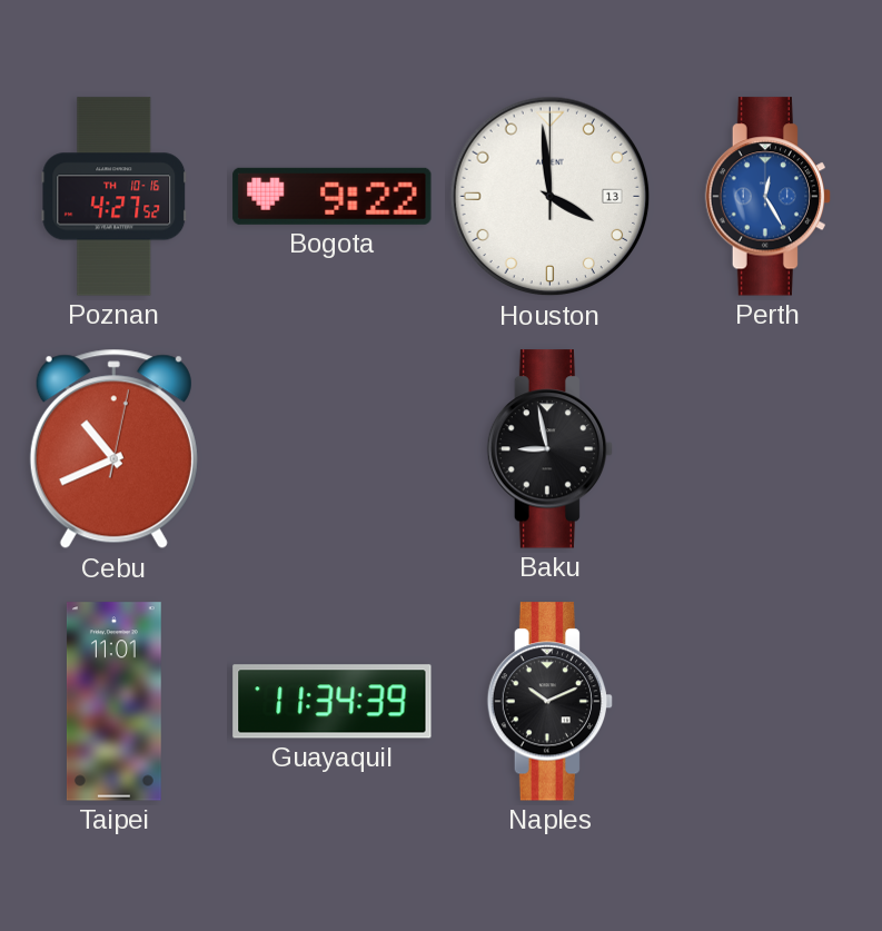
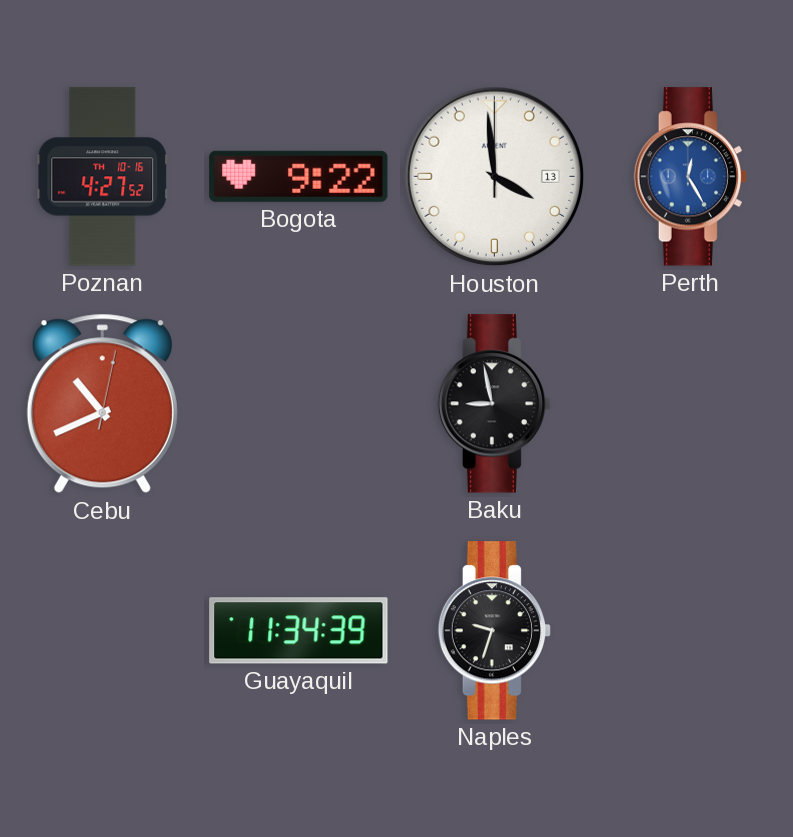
Taipei: 11:01 -> none (113, 702)
Naples: 10:11 -> 9:33 (494, 631)
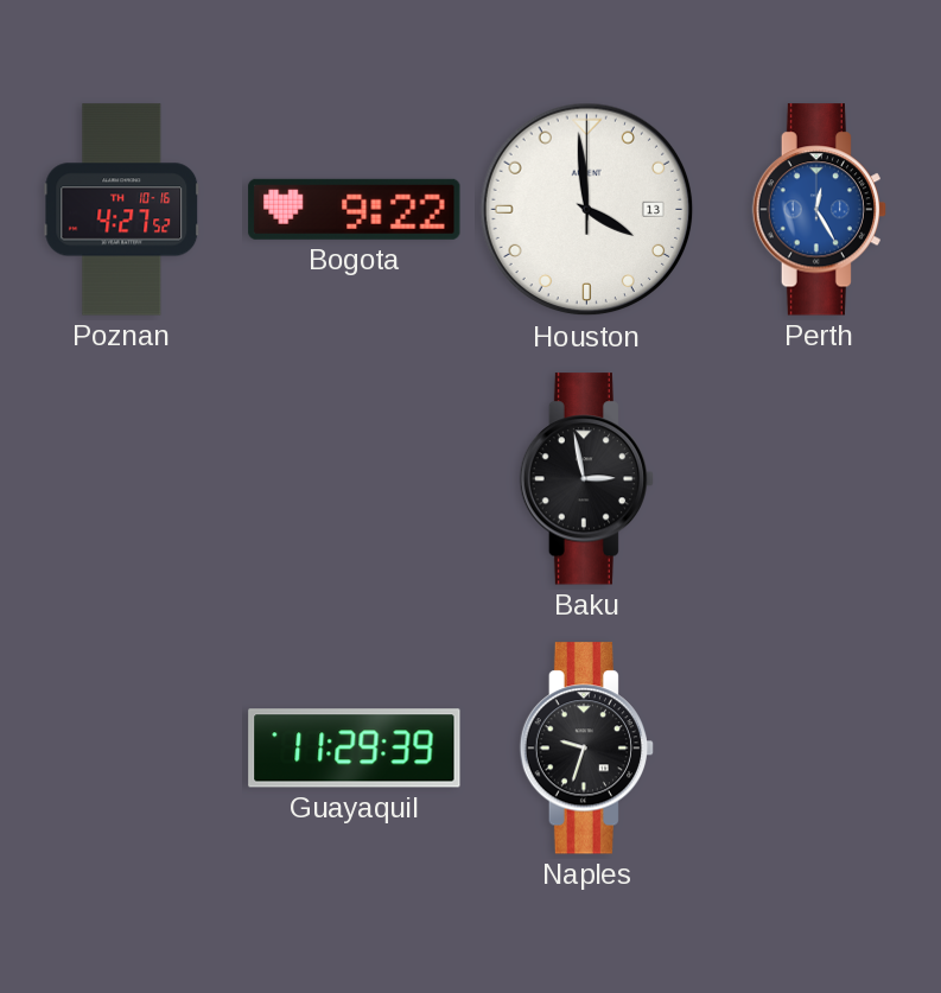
Cebu: 10:41 -> none (102, 404)
Baku: 8:58 -> 2:58 (586, 479)
Guayaquil: 11:34 -> 11:29 (355, 749)
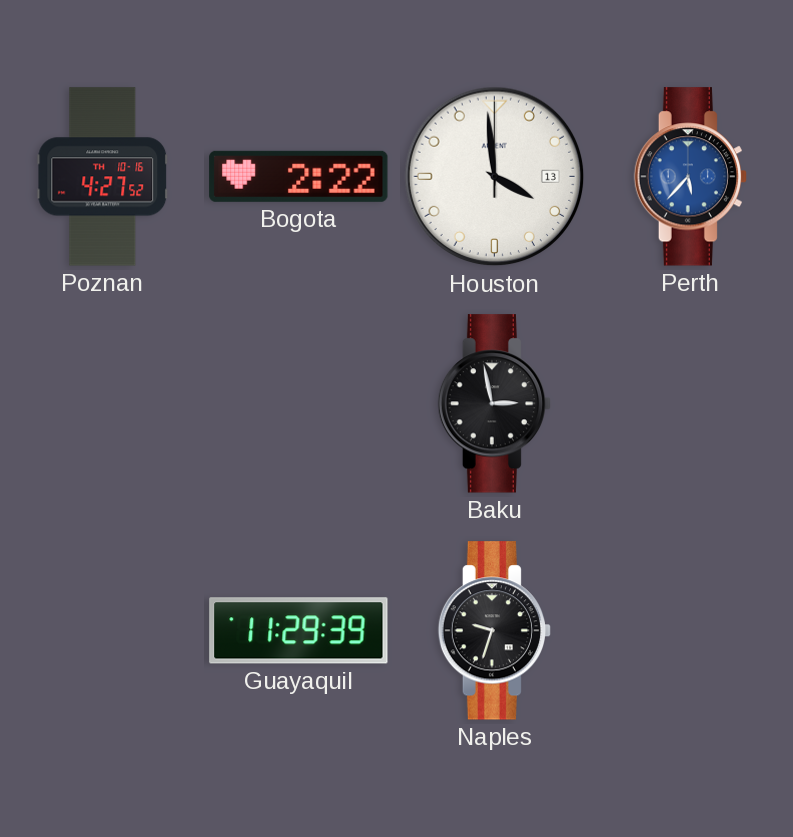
Bogota: 9:22 -> 2:22 (299, 176)
Perth: 12:25 -> 5:37 (690, 177)
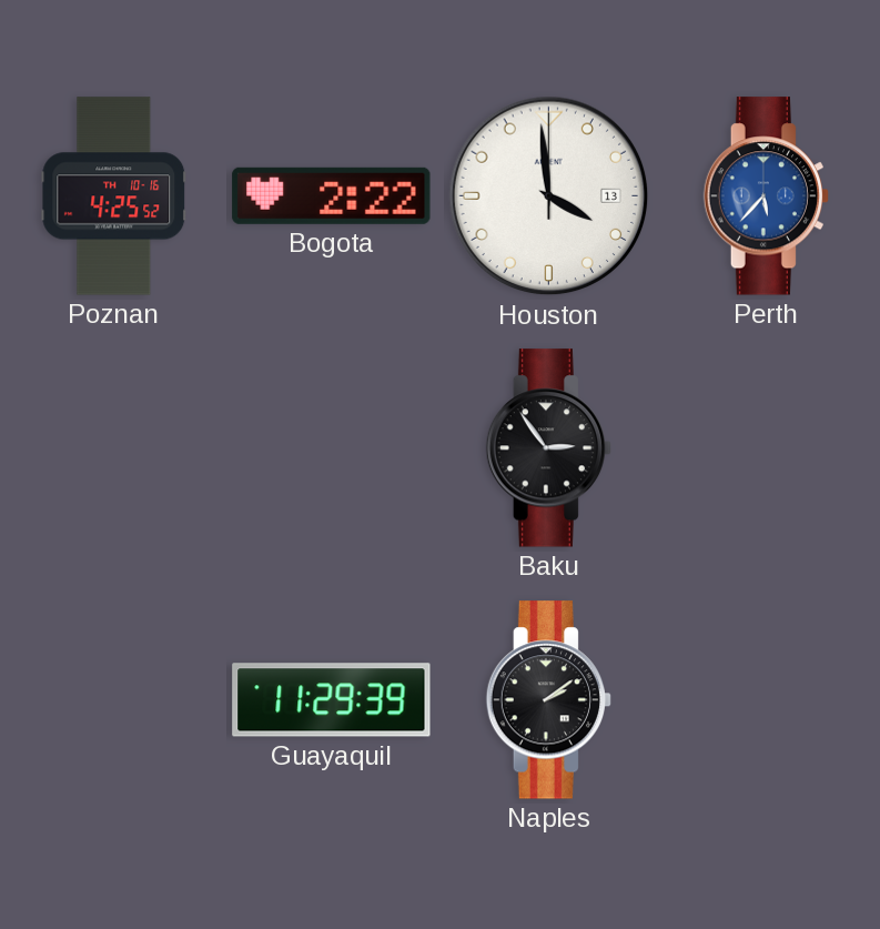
Poznan: 4:27 -> 4:25 (114, 196)
Baku: 2:58 -> 2:54 (548, 448)
Naples: 9:33 -> 2:09 (548, 700)
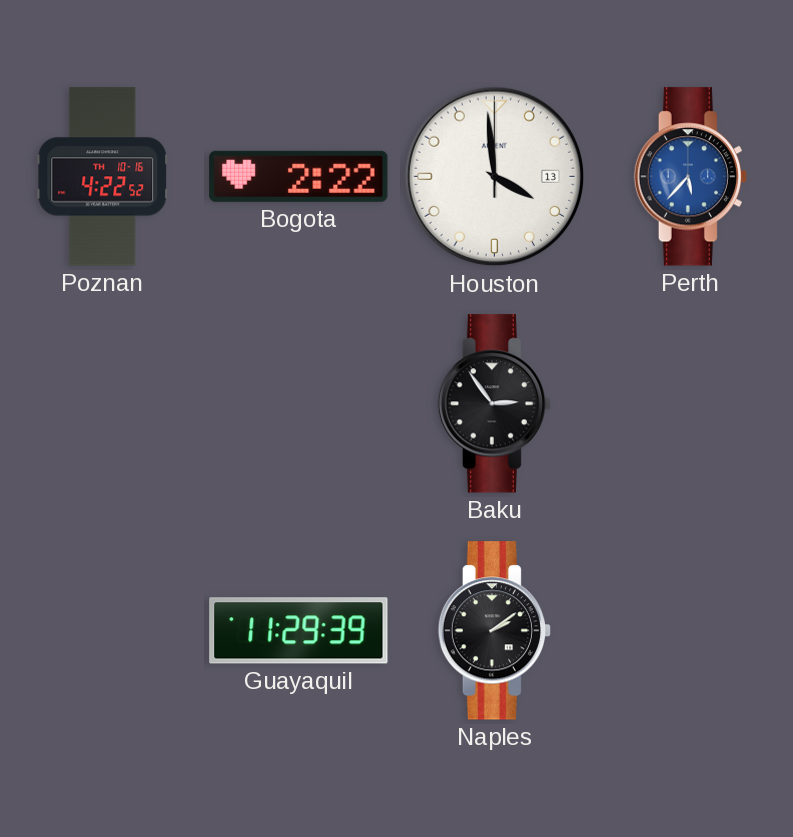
Poznan: 4:25 -> 4:22 (103, 177)
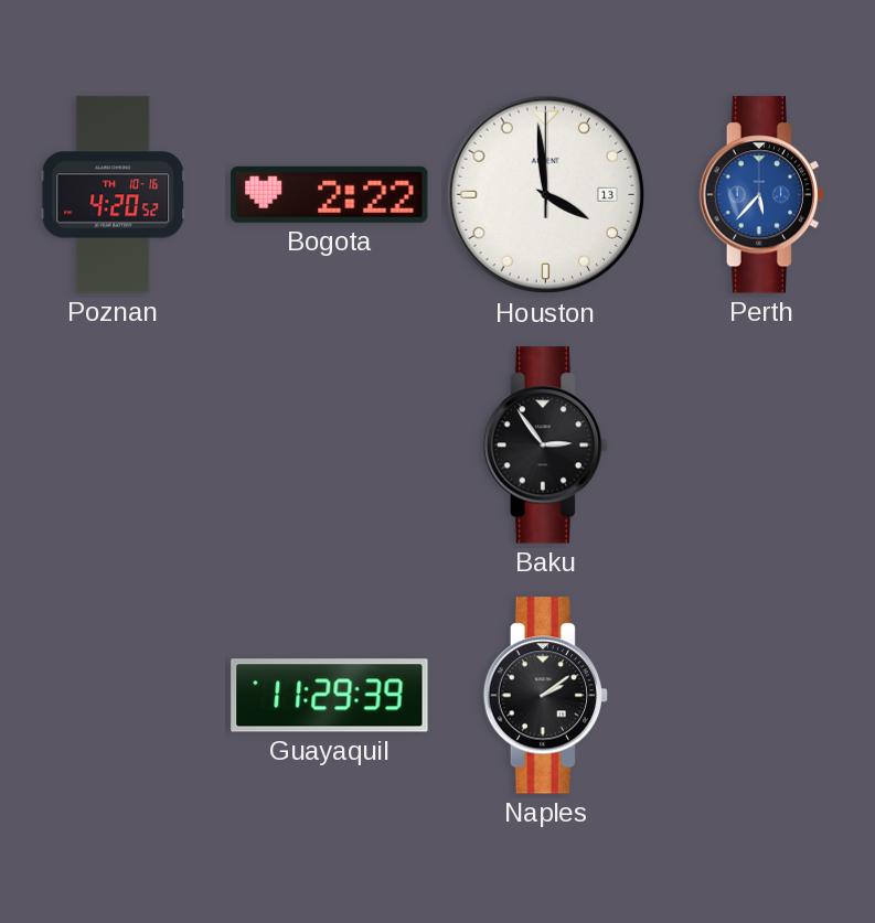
Poznan: 4:22 -> 4:20 (114, 195)
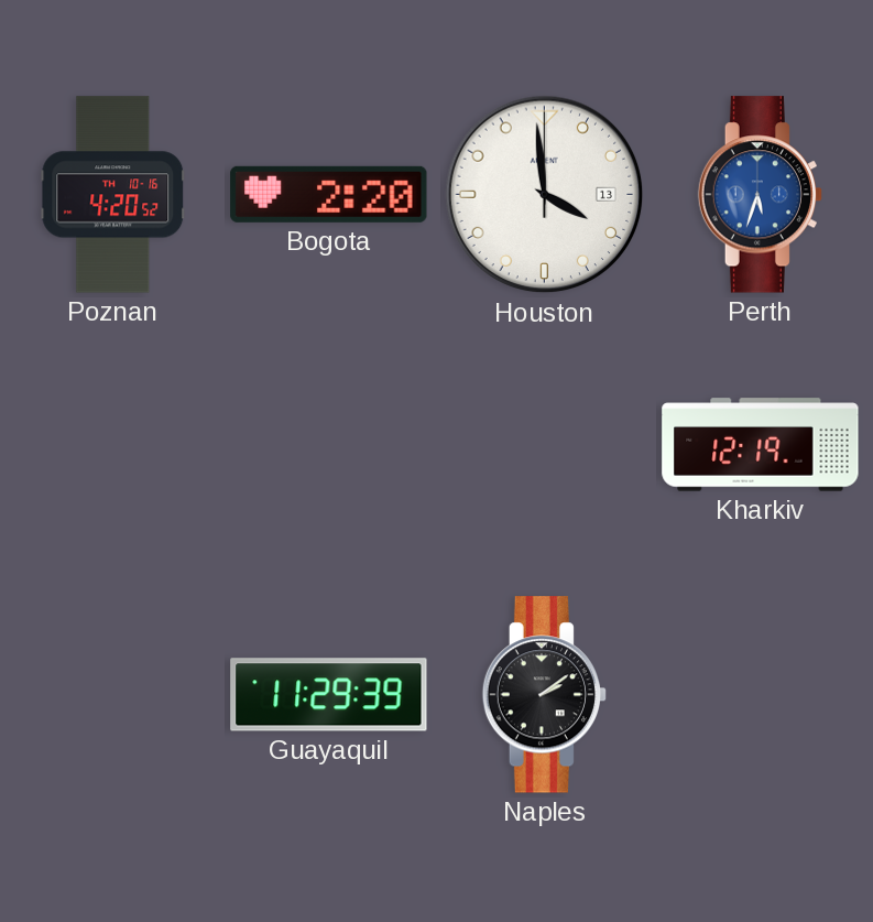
Bogota: 2:22 -> 2:20 (329, 194)
Perth: 5:37 -> 5:33 (760, 195)
Baku: 2:54 -> none (545, 446)
Kharkiv: none -> 12:19 (761, 445)
